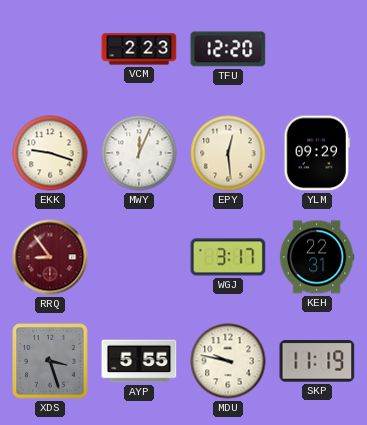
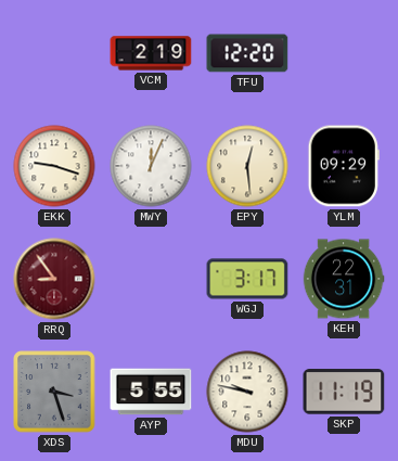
VCM: 2:23 -> 2:19 (151, 53)
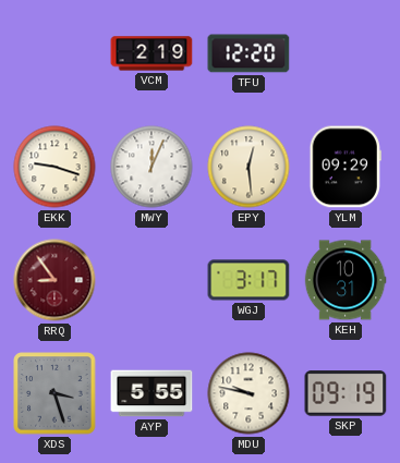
KEH: 22:31 -> 10:31 (346, 280)
SKP: 11:19 -> 09:19 (346, 393)
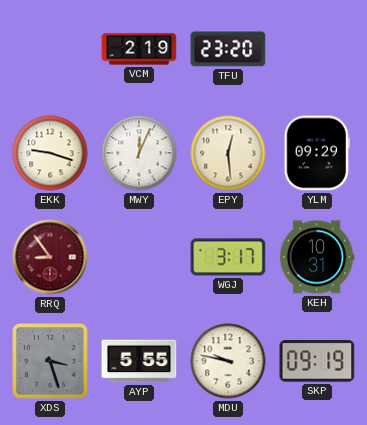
TFU: 12:20 -> 23:20 (228, 49)
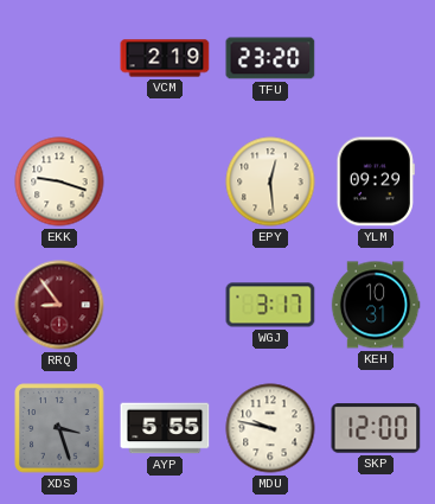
MWY: 12:04 -> none (139, 153)
SKP: 09:19 -> 12:00 (376, 428)
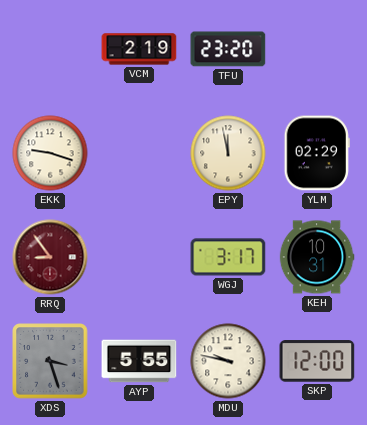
EPY: 12:29 -> 11:58 (228, 153)
YLM: 09:29 -> 02:29 (317, 153)
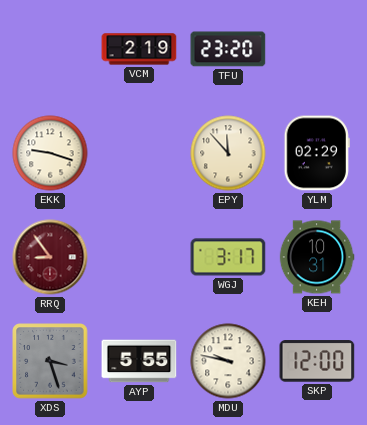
EPY: 11:58 -> 11:53 (228, 153)
